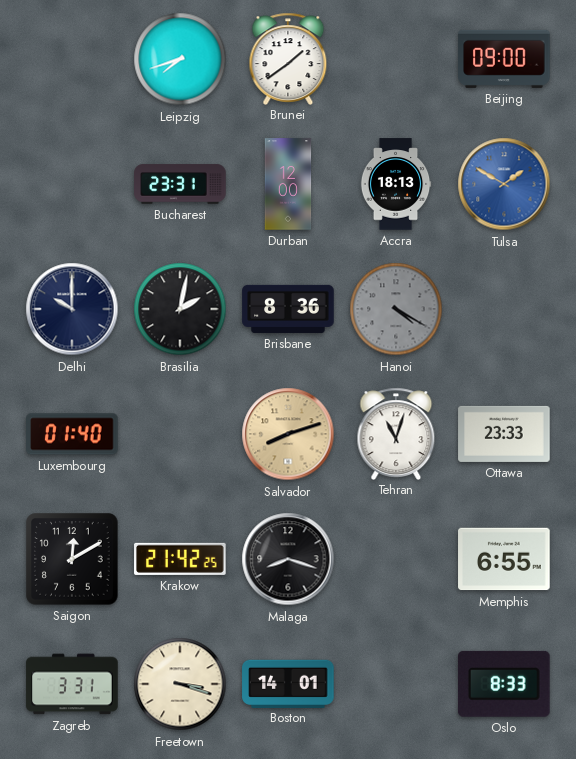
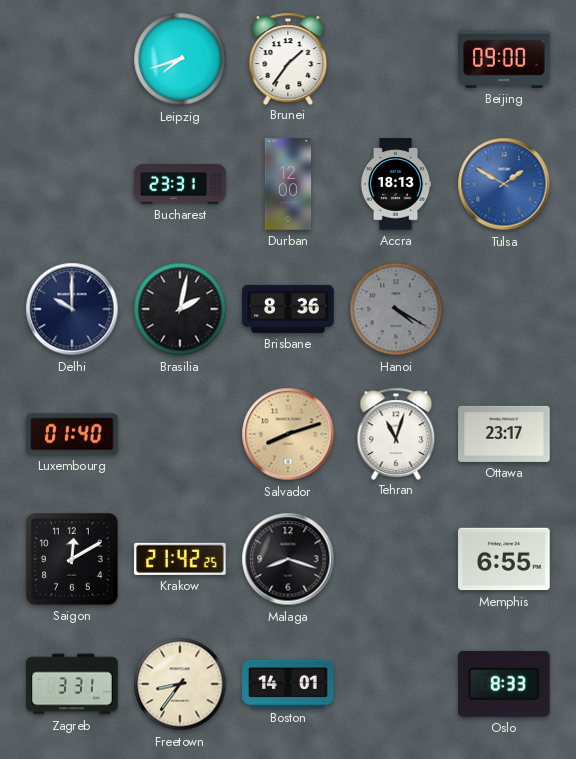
Brunei: 1:39 -> 1:36 (288, 58)
Ottawa: 23:33 -> 23:17 (504, 434)
Freetown: 3:18 -> 8:36 (180, 684)
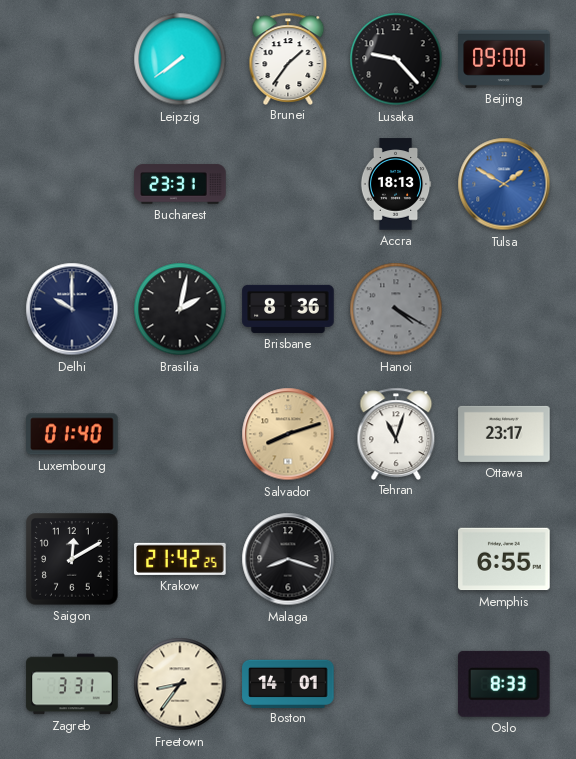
Leipzig: 7:42 -> 7:39 (180, 59)
Lusaka: none -> 9:23 (396, 59)
Durban: 12:00 -> none (288, 184)
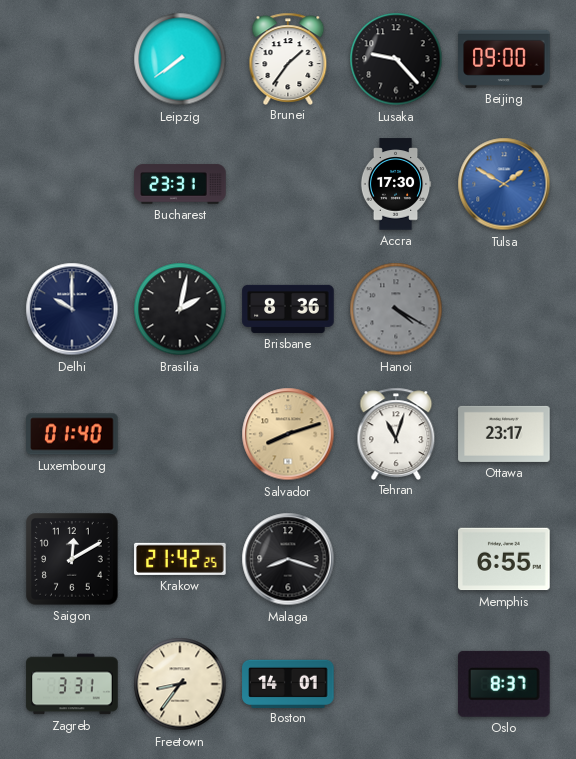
Accra: 18:13 -> 17:30 (396, 184)
Oslo: 8:33 -> 8:37 (504, 684)
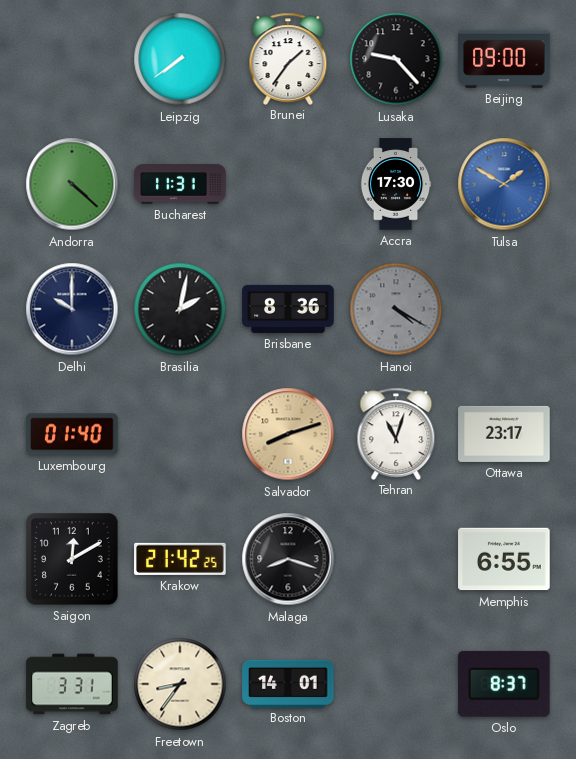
Andorra: none -> 4:22 (72, 184)
Bucharest: 23:31 -> 11:31 (180, 184)
